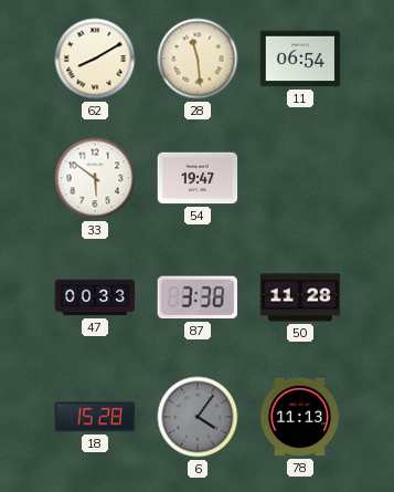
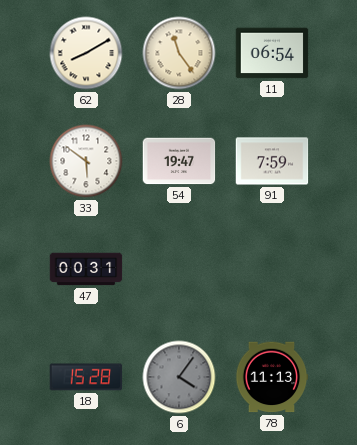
28: 11:29 -> 11:24 (179, 53)
91: none -> 7:59 (272, 161)
47: 00:33 -> 00:31 (86, 269)
87: 3:38 -> none (198, 297)
50: 11:28 -> none (300, 297)
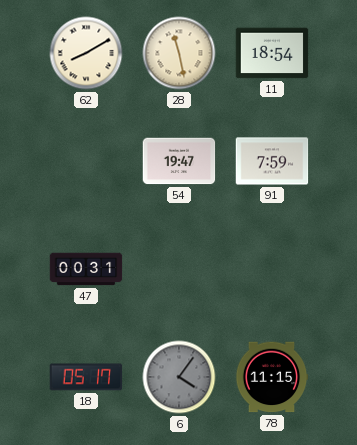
28: 11:24 -> 11:28 (179, 53)
11: 06:54 -> 18:54 (272, 53)
33: 5:51 -> none (86, 161)
18: 15:28 -> 05:17 (86, 377)
78: 11:13 -> 11:15 (272, 377)
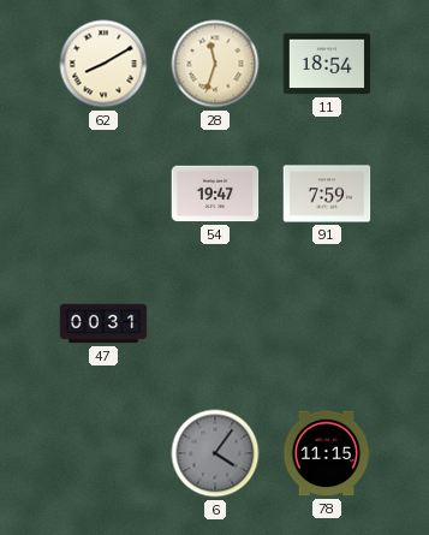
28: 11:28 -> 11:33 (215, 64)
18: 05:17 -> none (86, 377)
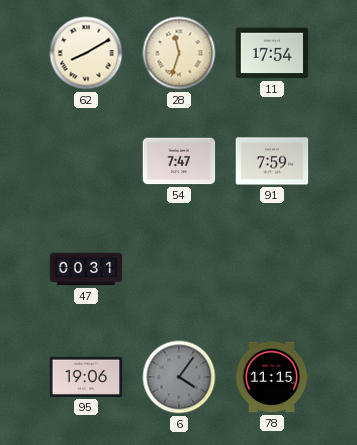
11: 18:54 -> 17:54 (272, 53)
54: 19:47 -> 7:47 (179, 161)
95: none -> 19:06 (86, 377)
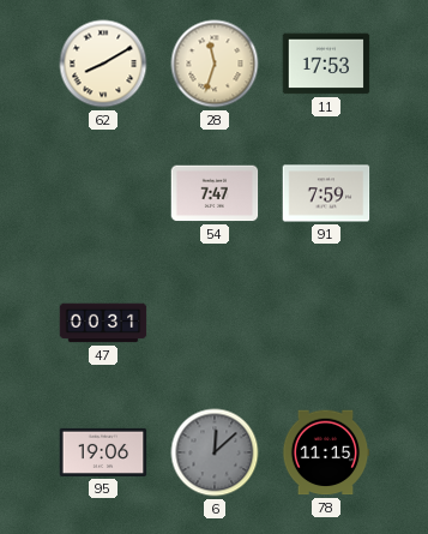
11: 17:54 -> 17:53 (326, 64)
6: 4:06 -> 12:08 (215, 452)
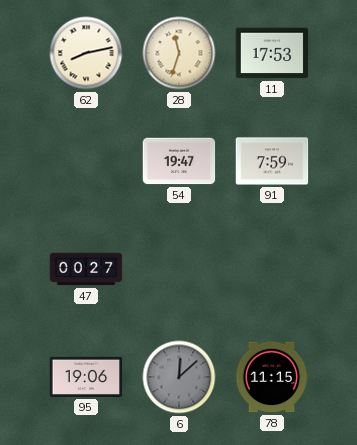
62: 8:10 -> 8:13 (86, 53)
54: 7:47 -> 19:47 (179, 161)
47: 00:31 -> 00:27 (86, 269)
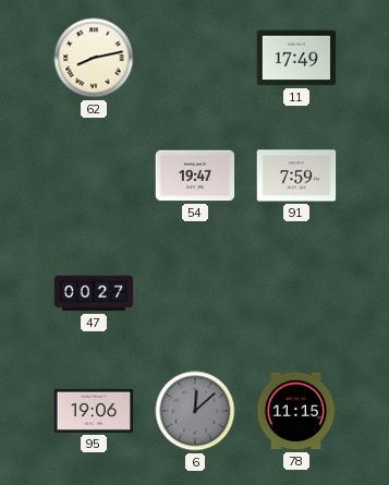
28: 11:33 -> none (179, 53)
11: 17:53 -> 17:49 (296, 58)
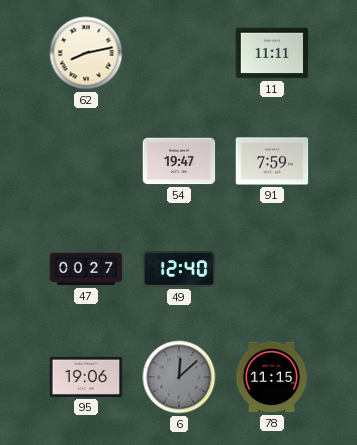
11: 17:49 -> 11:11 (272, 53)
49: none -> 12:40 (179, 269)
